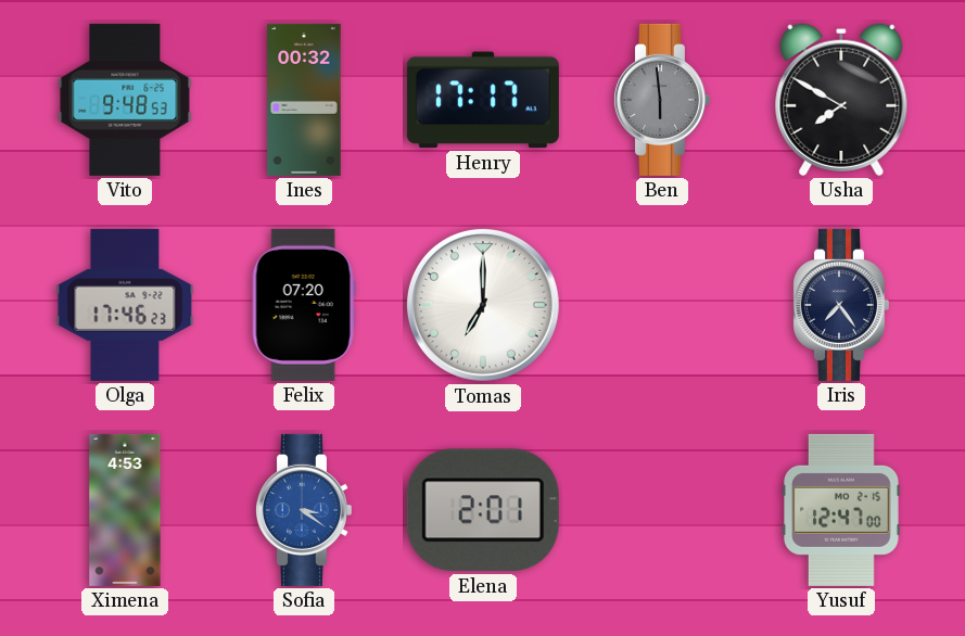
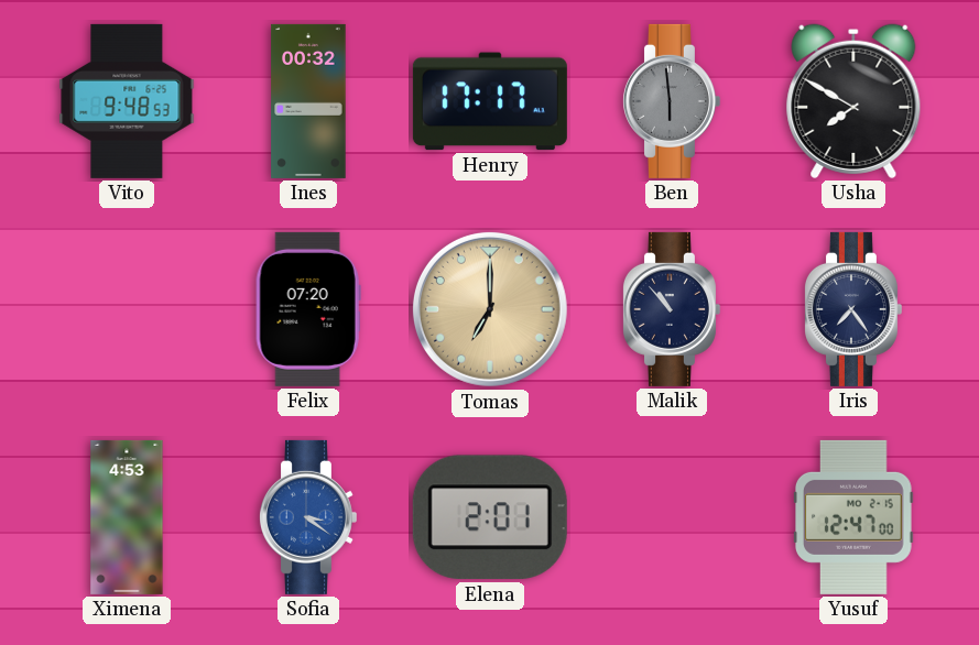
Olga: 17:46 -> none (125, 305)
Tomas dial: white -> champagne (490, 309)
Malik: none -> 10:53 (671, 309)
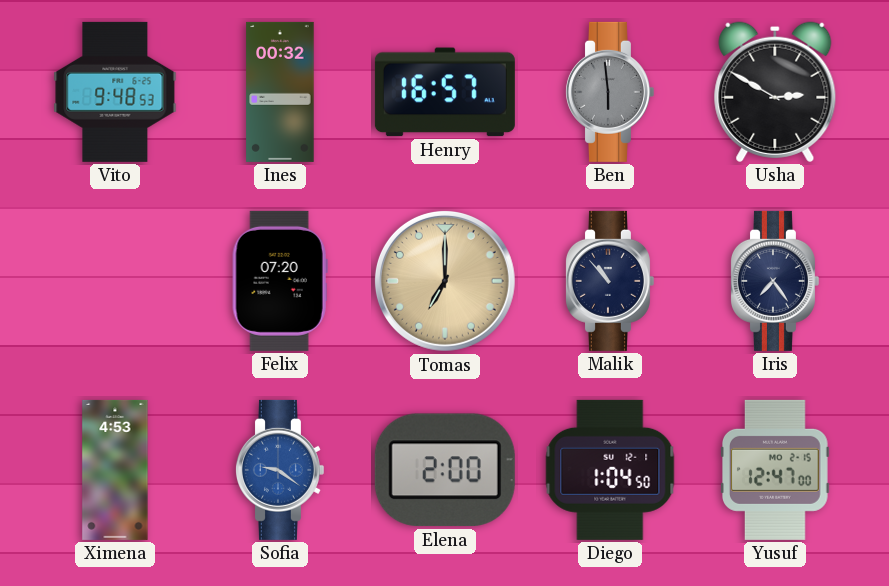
Henry: 17:17 -> 16:57 (445, 92)
Usha: 7:50 -> 2:50 (775, 92)
Sofia: 3:21 -> 9:21 (279, 470)
Elena: 2:01 -> 2:00 (445, 470)
Diego: none -> 1:04 (610, 470)
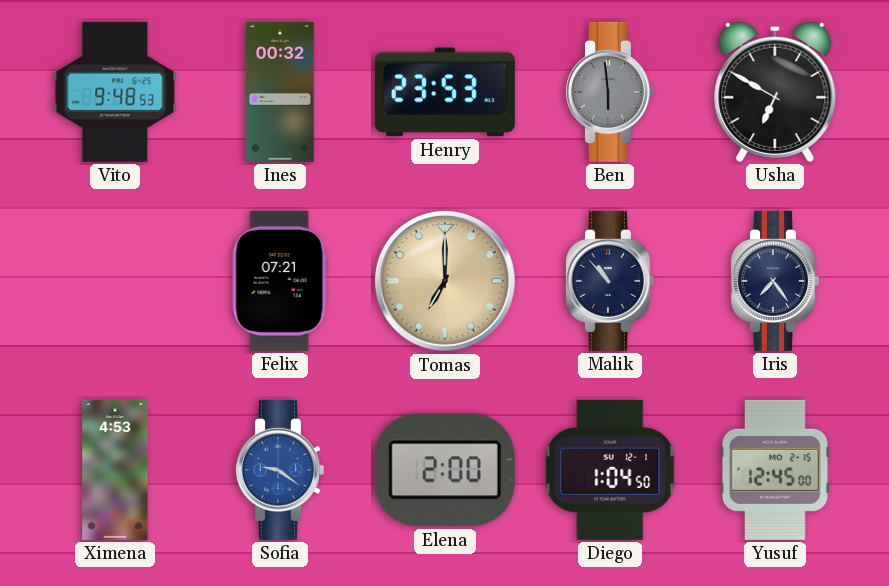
Henry: 16:57 -> 23:53 (445, 92)
Usha: 2:50 -> 6:50 (775, 92)
Felix: 07:20 -> 07:21 (280, 281)
Yusuf: 12:47 -> 12:45 (776, 470)
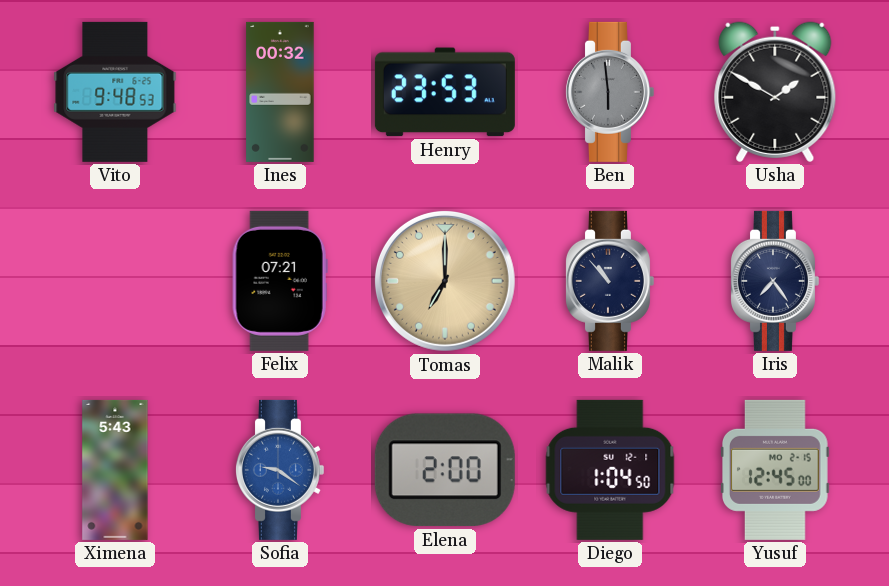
Usha: 6:50 -> 1:50 (775, 92)
Ximena: 4:53 -> 5:43 (115, 470)
